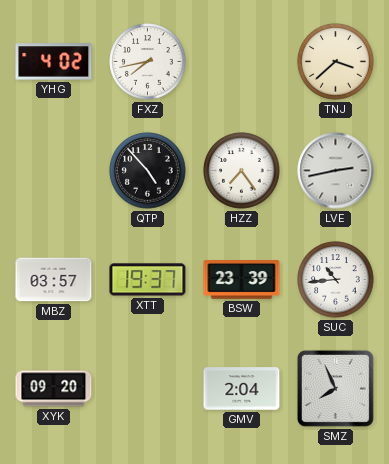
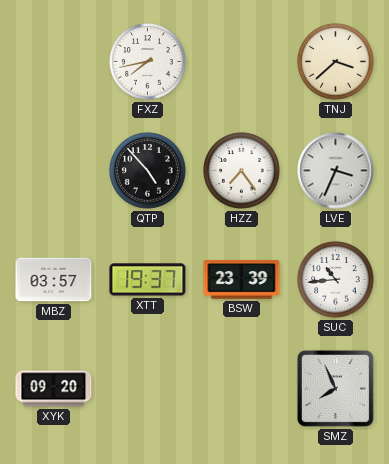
YHG: 4:02 -> none (54, 62)
LVE: 2:43 -> 3:34 (336, 171)
GMV: 2:04 -> none (242, 389)
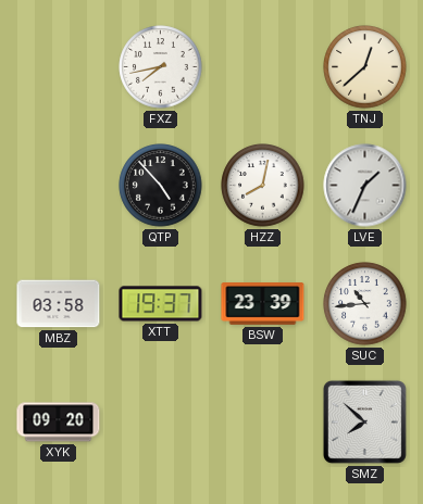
TNJ: 3:38 -> 12:38 (365, 67)
HZZ: 7:24 -> 8:02 (263, 186)
LVE: 3:34 -> 1:34 (365, 186)
MBZ: 03:57 -> 03:58 (59, 304)
SMZ: 7:56 -> 7:52 (364, 421)
